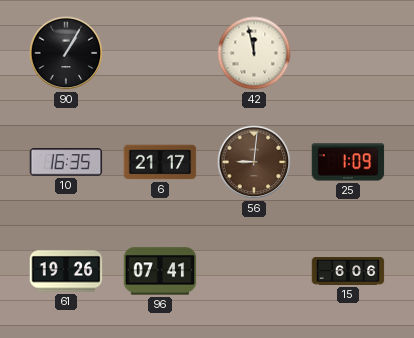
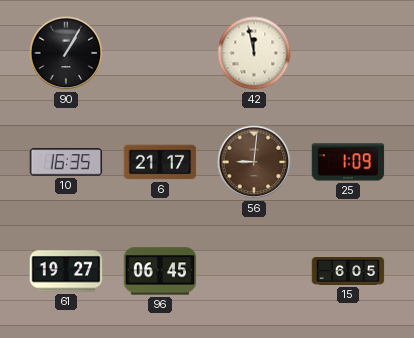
61: 19:26 -> 19:27 (66, 271)
96: 07:41 -> 06:45 (160, 271)
15: 6:06 -> 6:05 (348, 272)
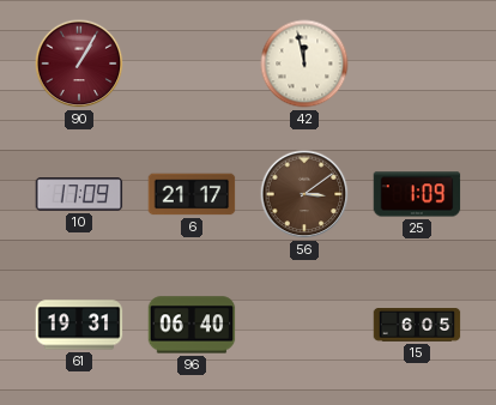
90 dial: black -> burgundy (79, 64)
10: 16:35 -> 17:09 (79, 194)
56: 9:01 -> 3:09 (304, 194)
61: 19:27 -> 19:31 (79, 325)
96: 06:45 -> 06:40 (192, 325)
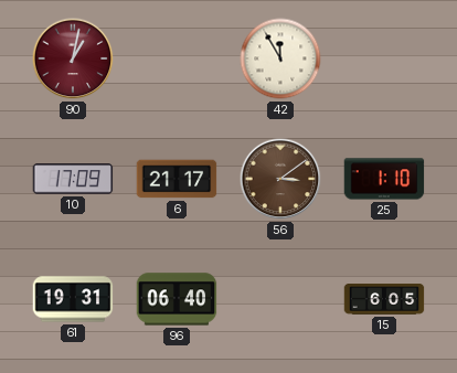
90: 1:05 -> 1:02 (73, 58)
42: 11:58 -> 11:55 (280, 58)
25: 1:09 -> 1:10 (384, 179)
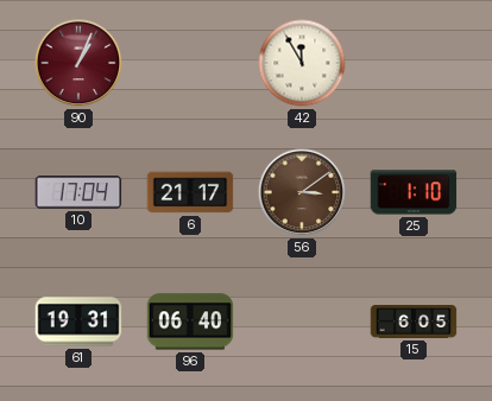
90: 1:02 -> 1:04 (78, 63)
10: 17:09 -> 17:04 (78, 192)
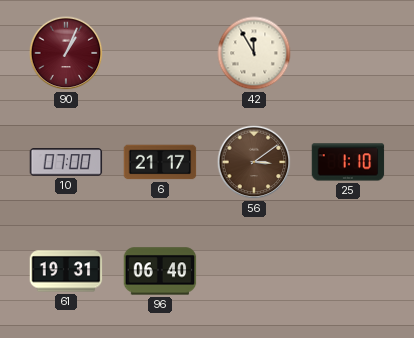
10: 17:04 -> 07:00 (66, 162)
15: 6:05 -> none (414, 323)
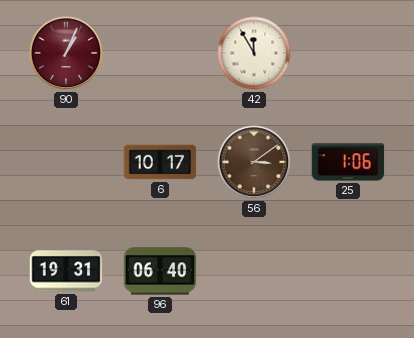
10: 07:00 -> none (66, 162)
6: 21:17 -> 10:17 (160, 162)
25: 1:10 -> 1:06 (348, 162)
